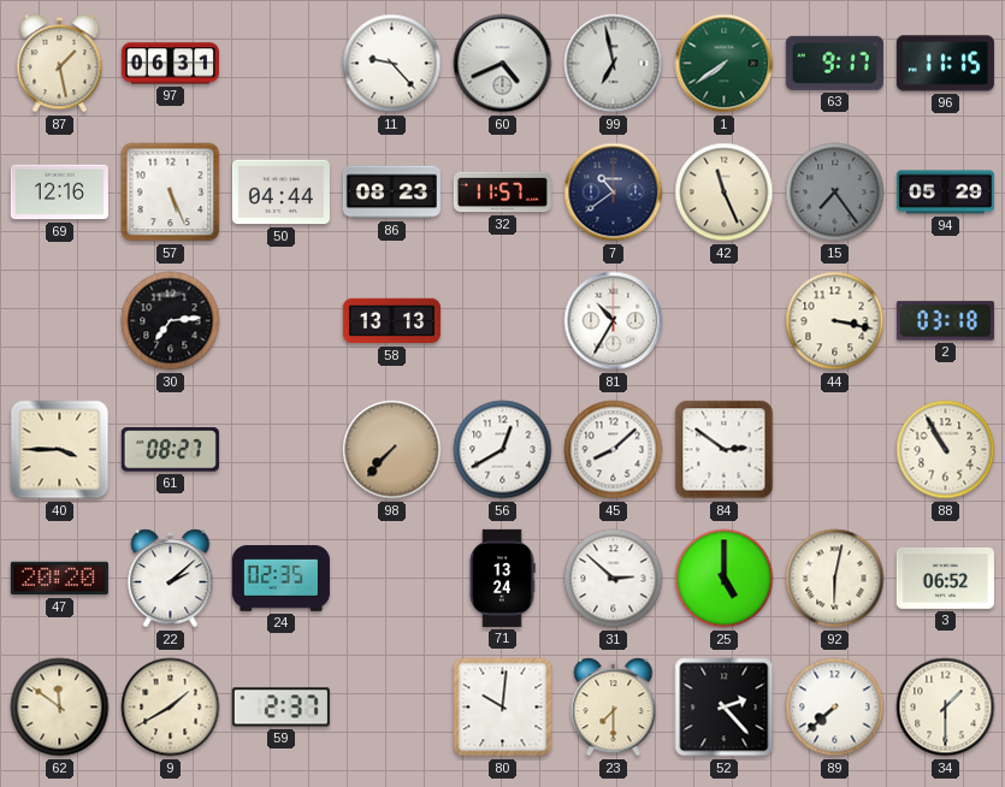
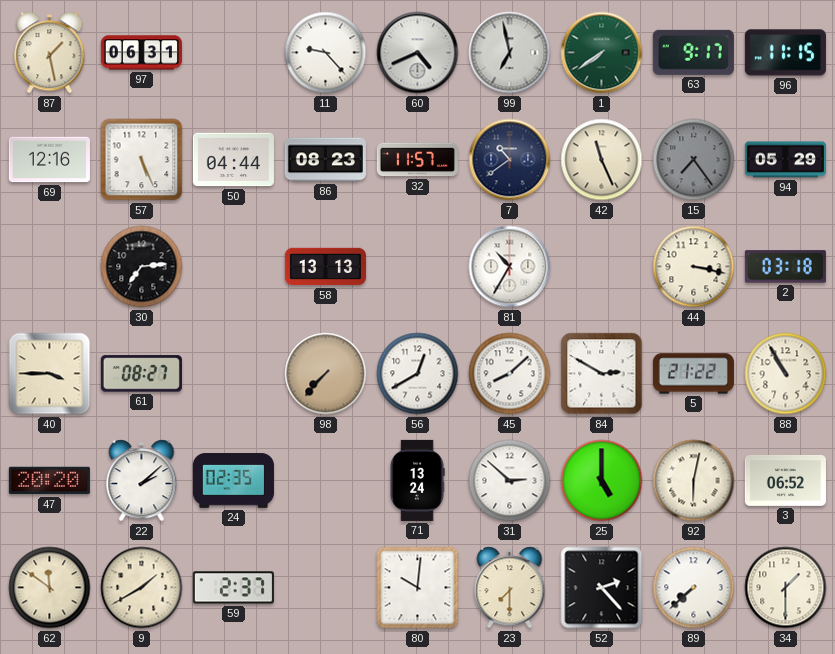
84: 2:51 -> 2:50 (602, 374)
5: none -> 21:22 (693, 374)
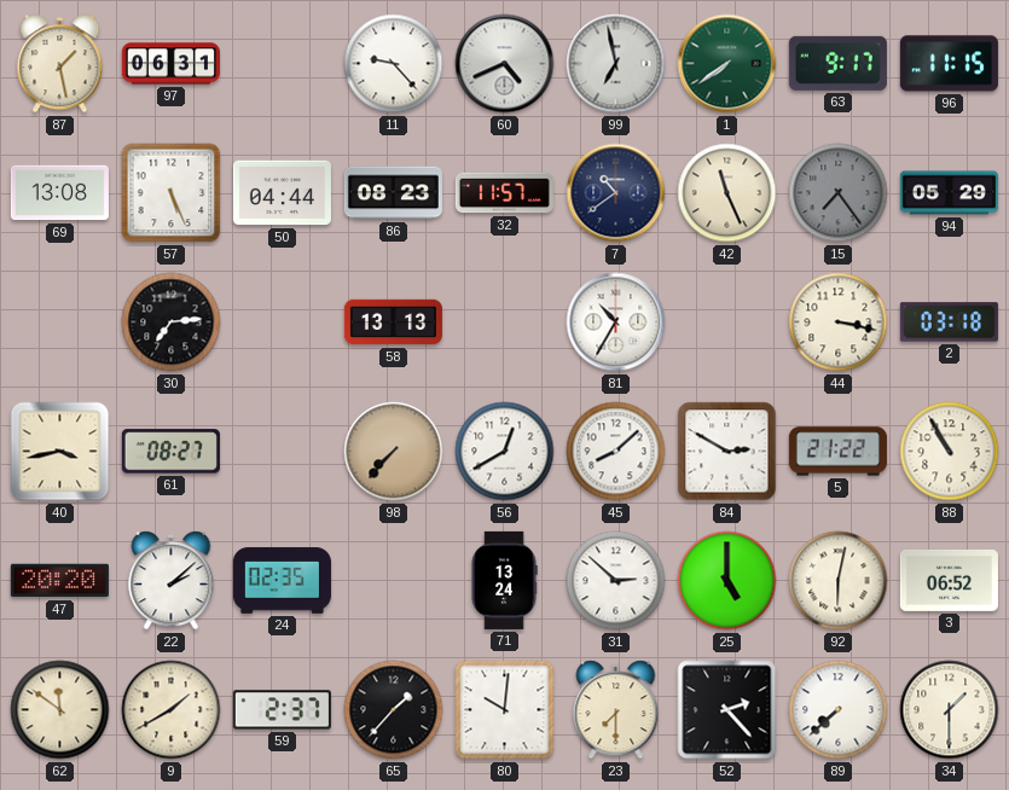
69: 12:16 -> 13:08 (59, 193)
40: 3:45 -> 3:43 (60, 452)
65: none -> 1:37 (394, 710)
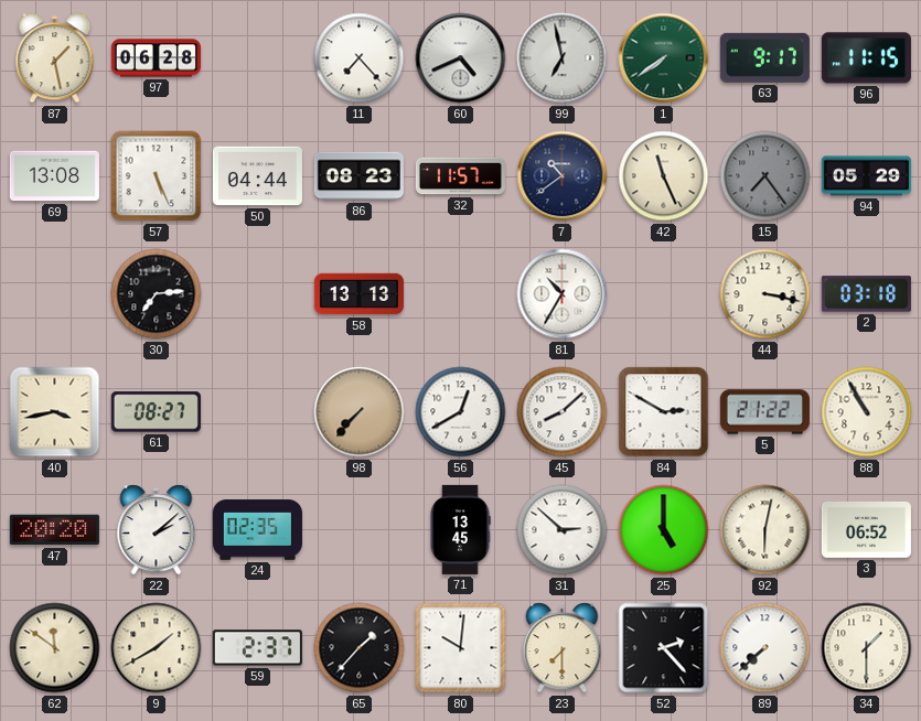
97: 06:31 -> 06:28 (156, 58)
11: 9:23 -> 7:23 (360, 58)
71: 13:24 -> 13:45 (460, 529)
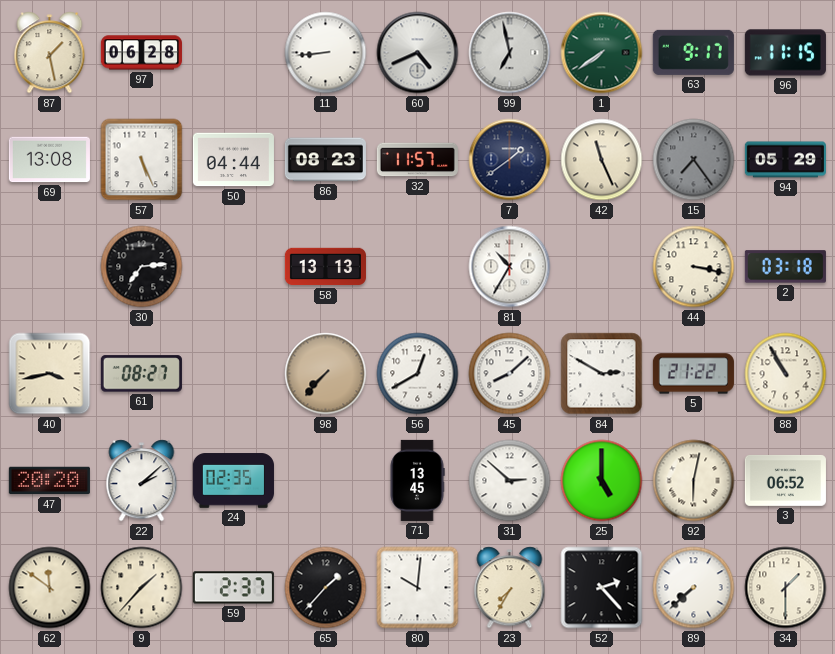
11: 7:23 -> 8:44 (326, 53)
7: 10:39 -> 1:39 (510, 160)
9: 1:40 -> 1:37 (142, 588)
23: 7:30 -> 7:35 (510, 588)
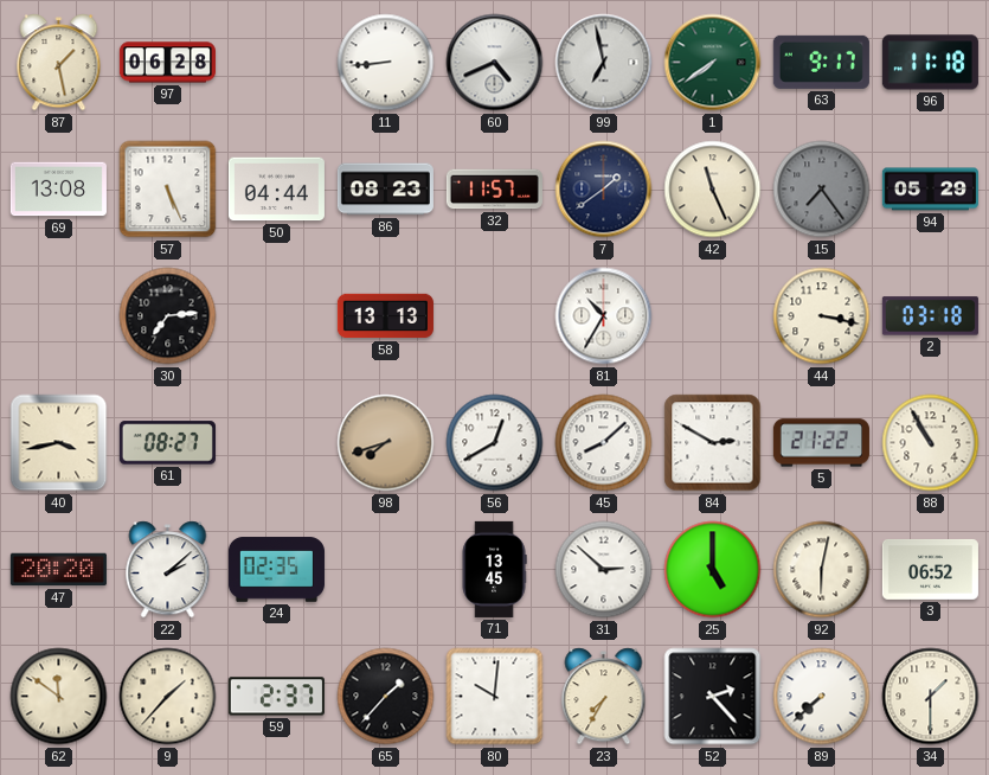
96: 11:15 -> 11:18 (930, 63)
98: 7:37 -> 7:42 (386, 443)
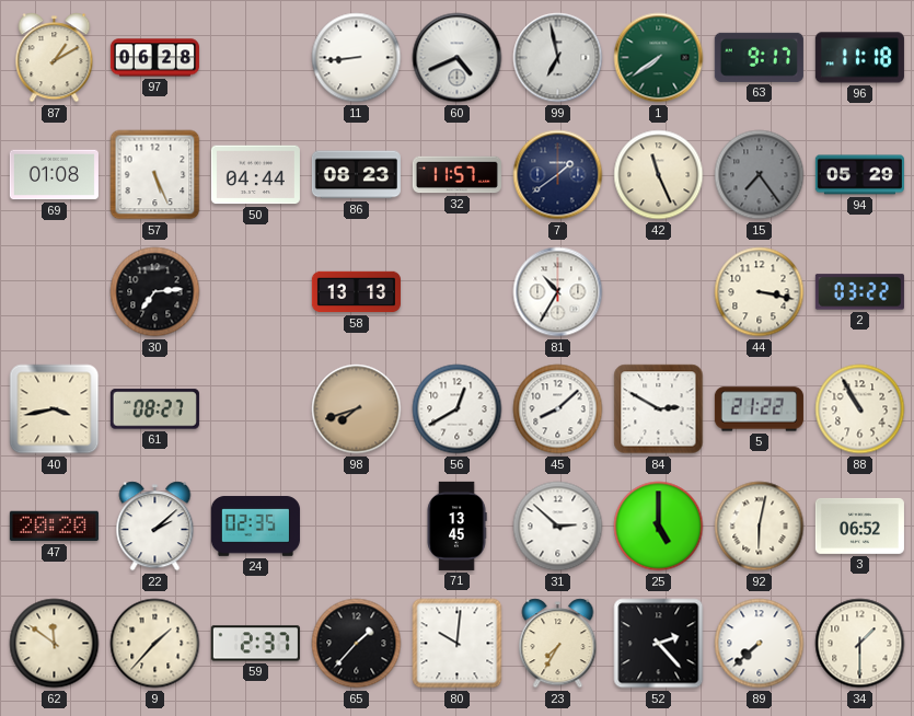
87: 1:28 -> 1:10 (55, 58)
69: 13:08 -> 01:08 (54, 175)
2: 03:18 -> 03:22 (859, 292)
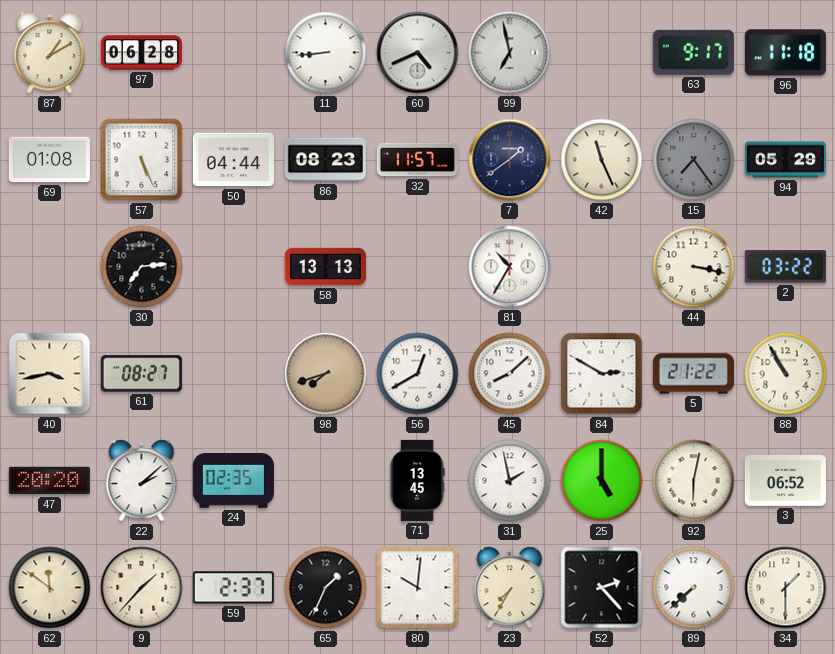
1: 7:39 -> none (659, 58)
31: 2:52 -> 1:58 (510, 481)
65: 1:37 -> 1:34 (326, 588)
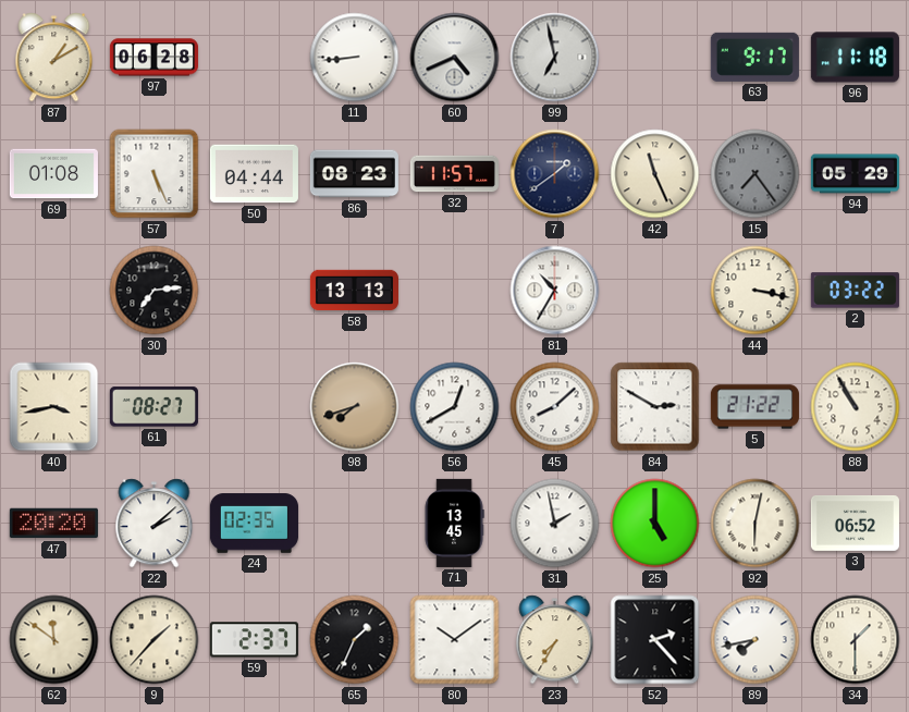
80: 10:01 -> 10:09 (455, 640)
89: 7:38 -> 7:43 (756, 640)
